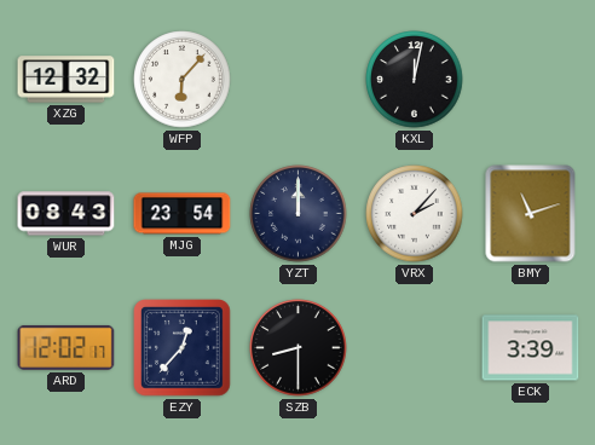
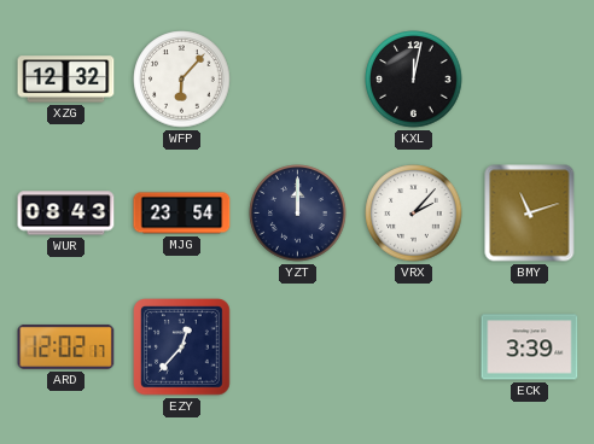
SZB: 8:30 -> none (299, 348)
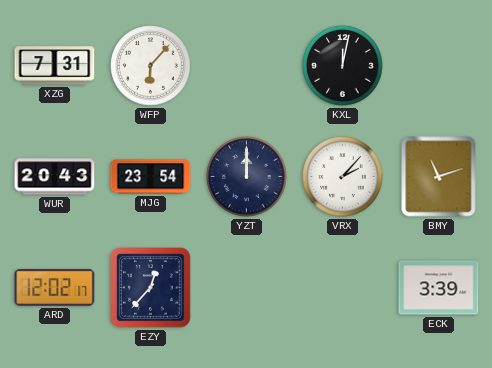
XZG: 12:32 -> 7:31 (55, 66)
WUR: 08:43 -> 20:43 (55, 177)
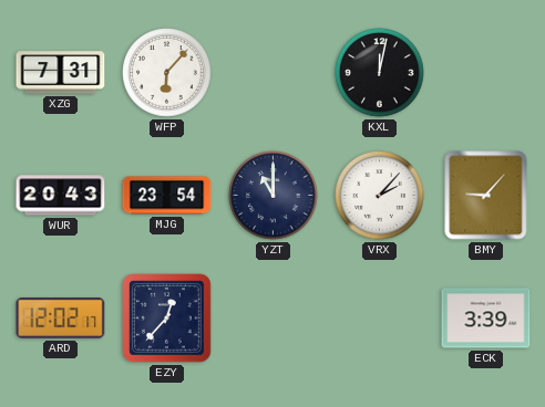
YZT: 12:00 -> 11:00 (274, 196)
BMY: 11:12 -> 9:07 (486, 196)
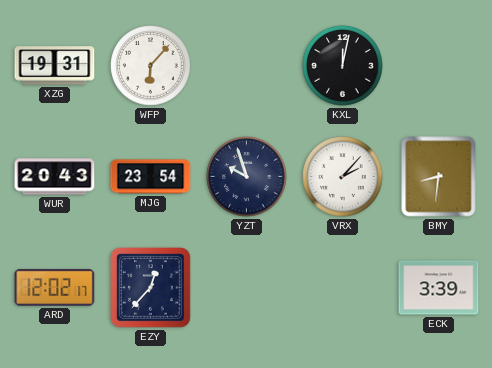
XZG: 7:31 -> 19:31 (55, 66)
YZT: 11:00 -> 9:57 (247, 177)
BMY: 9:07 -> 8:31 (439, 177)
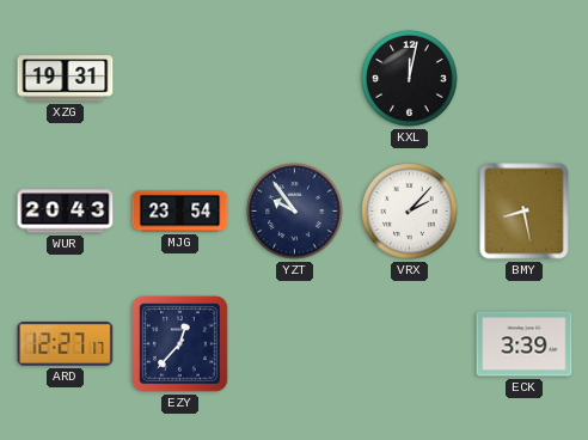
WFP: 6:07 -> none (151, 66)
YZT: 9:57 -> 9:54 (295, 212)
BMY: 8:31 -> 8:28 (525, 212)
ARD: 12:02 -> 12:27 (66, 343)
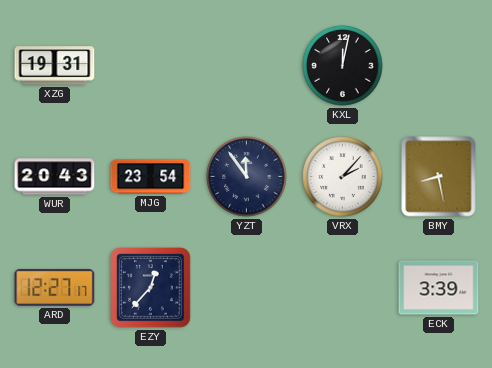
YZT: 9:54 -> 11:54 (247, 177)
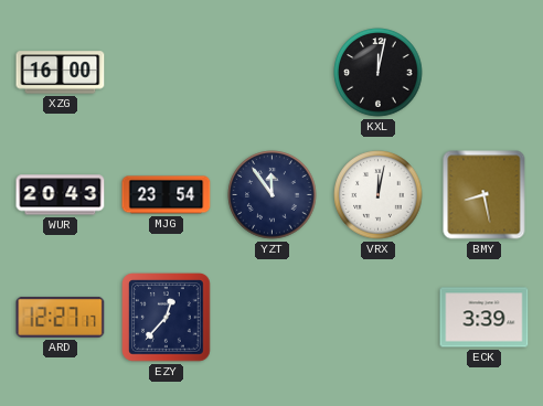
XZG: 19:31 -> 16:00 (61, 73)
VRX: 2:07 -> 12:02 (379, 195)
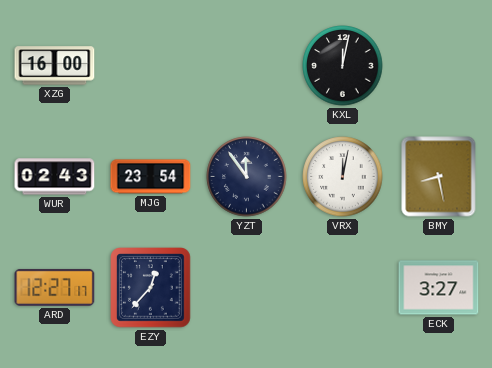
WUR: 20:43 -> 02:43 (55, 177)
ECK: 3:39 -> 3:27 (439, 288)
